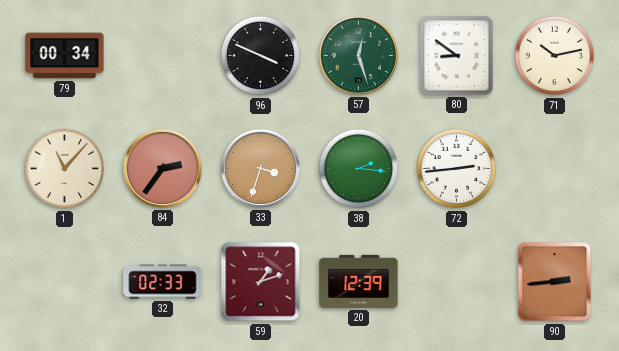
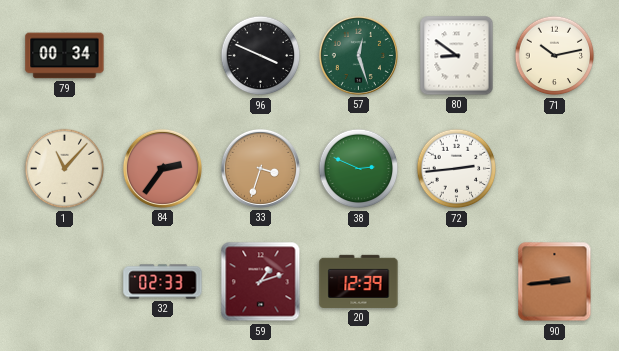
38: 2:16 -> 2:49 (359, 169)
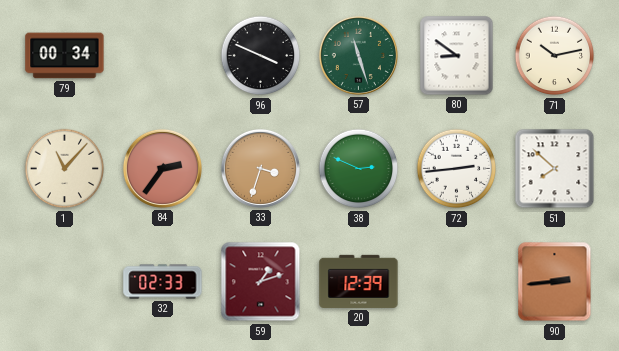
57: 12:27 -> 11:27 (358, 55)
51: none -> 7:52 (555, 169)
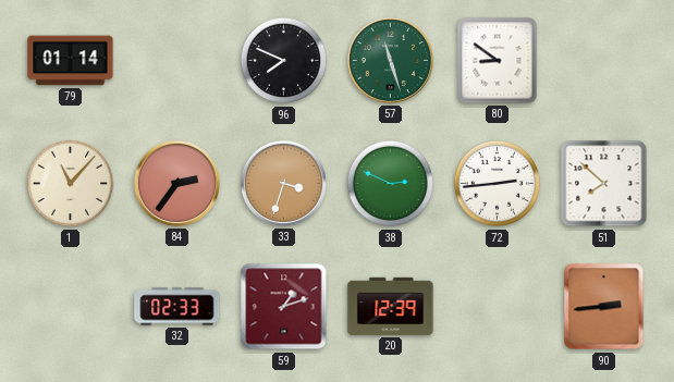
79: 00:34 -> 01:14 (71, 61)
96: 3:49 -> 7:49 (284, 61)
71: 10:13 -> none (555, 56)
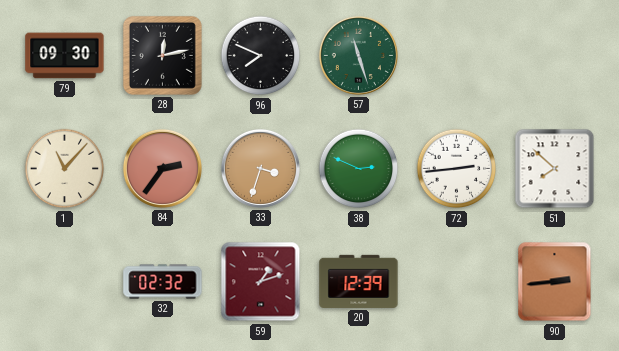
79: 01:14 -> 09:30 (65, 56)
28: none -> 12:13 (162, 55)
80: 8:51 -> none (498, 61)
32: 02:33 -> 02:32 (163, 282)
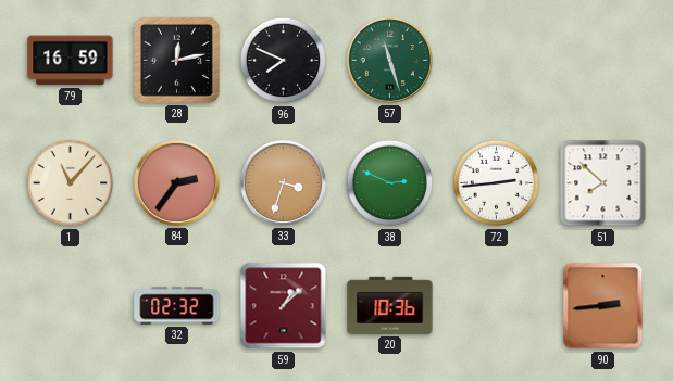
79: 09:30 -> 16:59 (71, 61)
59: 1:12 -> 1:08 (284, 306)
20: 12:39 -> 10:36 (390, 305)
